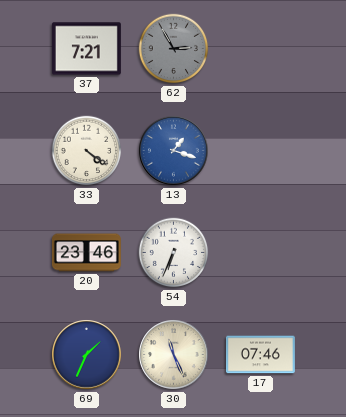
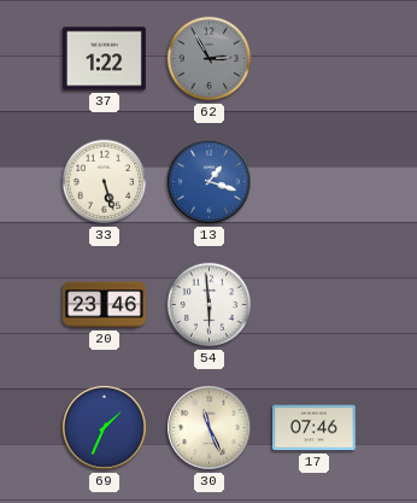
37: 7:21 -> 1:22 (104, 59)
33: 4:21 -> 5:27 (105, 182)
54: 6:34 -> 5:59 (210, 305)
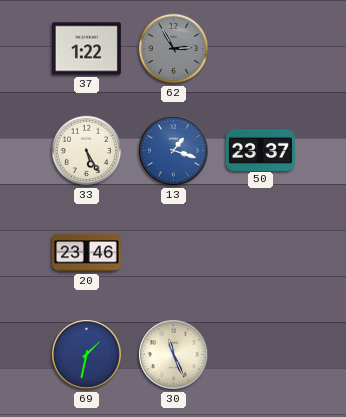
33: 5:27 -> 5:25 (87, 151)
50: none -> 23:37 (260, 150)
54: 5:59 -> none (210, 305)
69: 1:34 -> 1:32 (87, 355)
17: 07:46 -> none (313, 428)
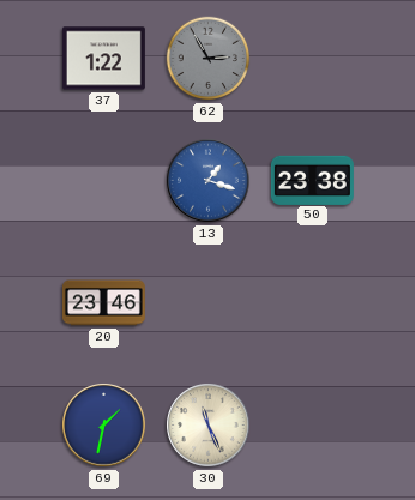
33: 5:25 -> none (87, 151)
50: 23:37 -> 23:38 (312, 180)
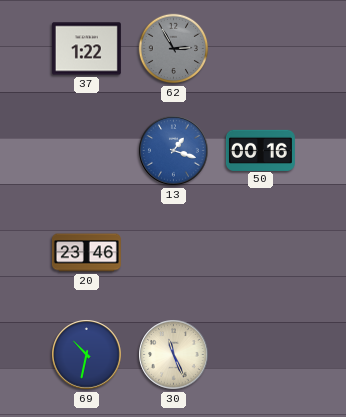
50: 23:38 -> 00:16 (260, 150)
69: 1:32 -> 10:32 (87, 355)
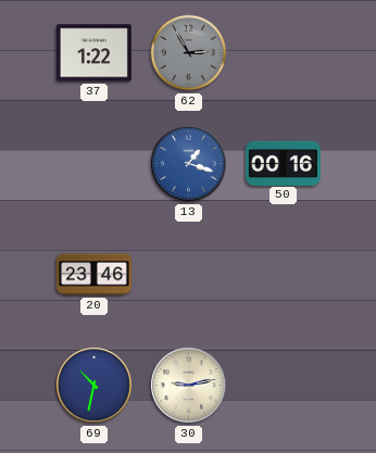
30: 11:26 -> 9:13 (189, 386)
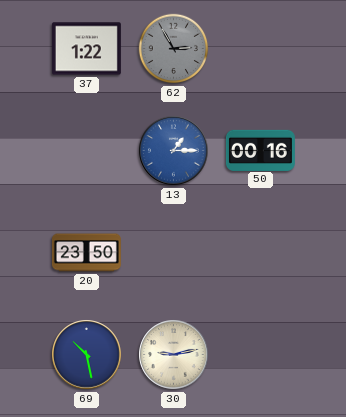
13: 1:18 -> 1:15 (174, 151)
20: 23:46 -> 23:50 (86, 253)
69: 10:32 -> 10:28 (87, 355)
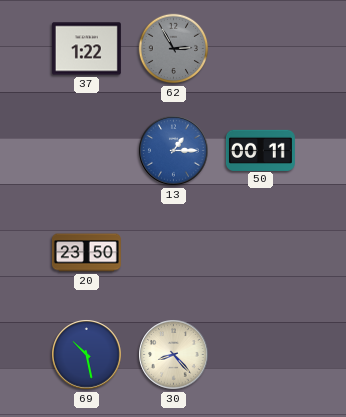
50: 00:16 -> 00:11 (260, 150)
30: 9:13 -> 8:23 (174, 355)
